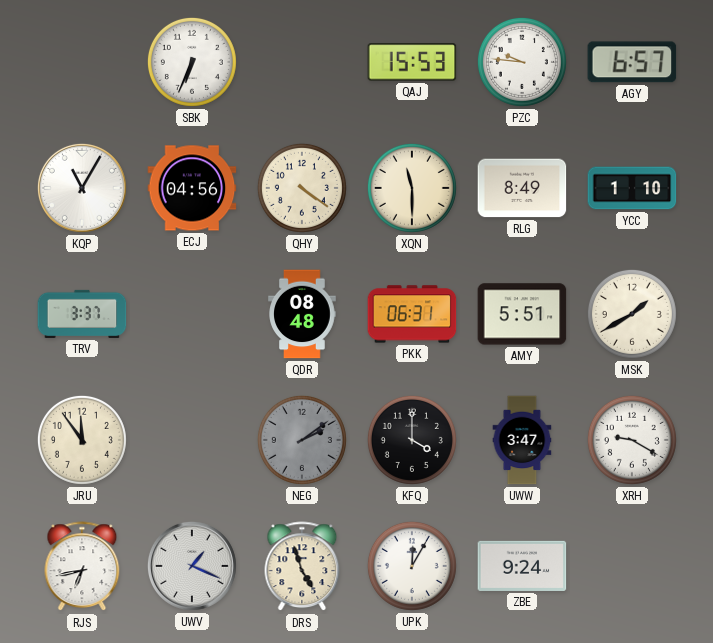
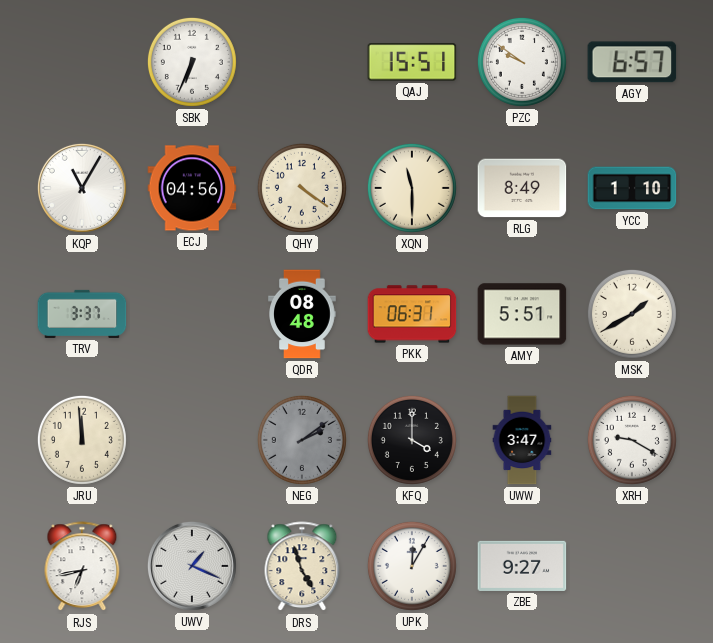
QAJ: 15:53 -> 15:51 (412, 62)
PZC: 9:46 -> 9:51 (522, 62)
JRU: 11:54 -> 11:59 (82, 440)
ZBE: 9:24 -> 9:27 (522, 566)
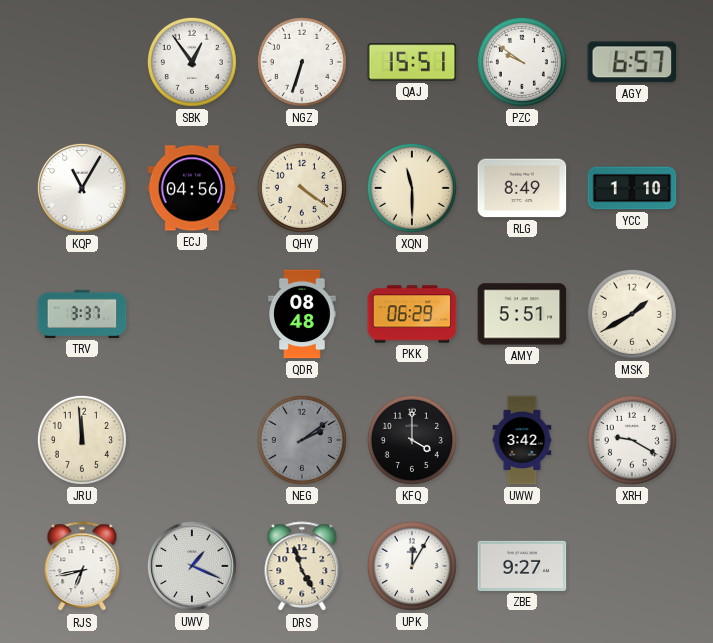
SBK: 6:34 -> 12:54 (192, 62)
NGZ: none -> 6:33 (302, 62)
PKK: 06:31 -> 06:29 (412, 314)
UWW: 3:47 -> 3:42 (522, 440)
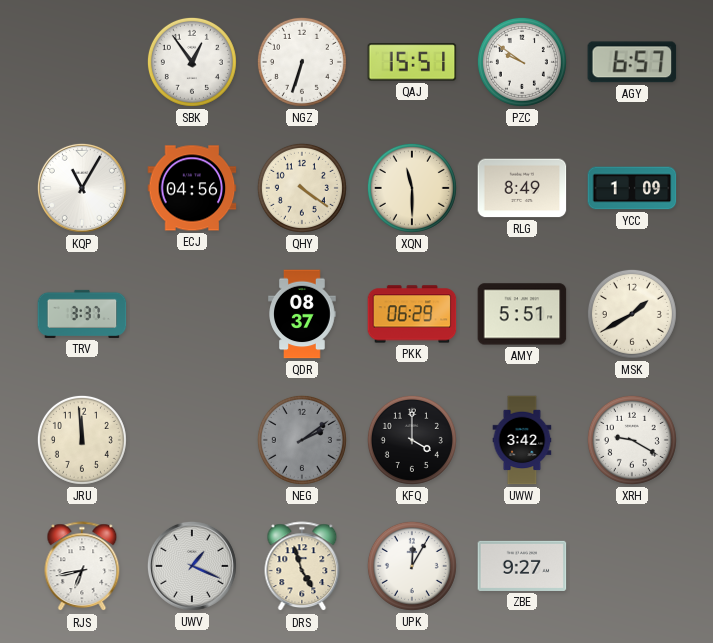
YCC: 1:10 -> 1:09 (632, 188)
QDR: 08:48 -> 08:37 (302, 314)
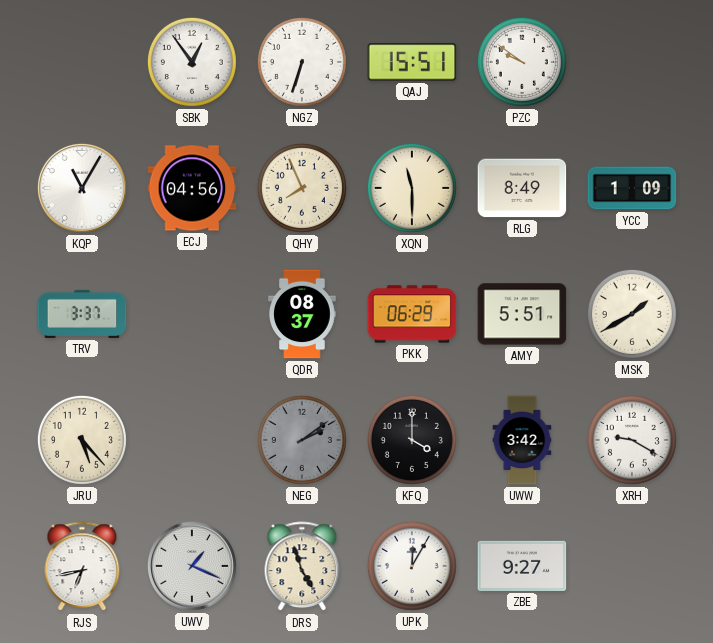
AGY: 6:57 -> none (632, 62)
QHY: 4:21 -> 7:56 (302, 188)
JRU: 11:59 -> 5:23 (82, 440)
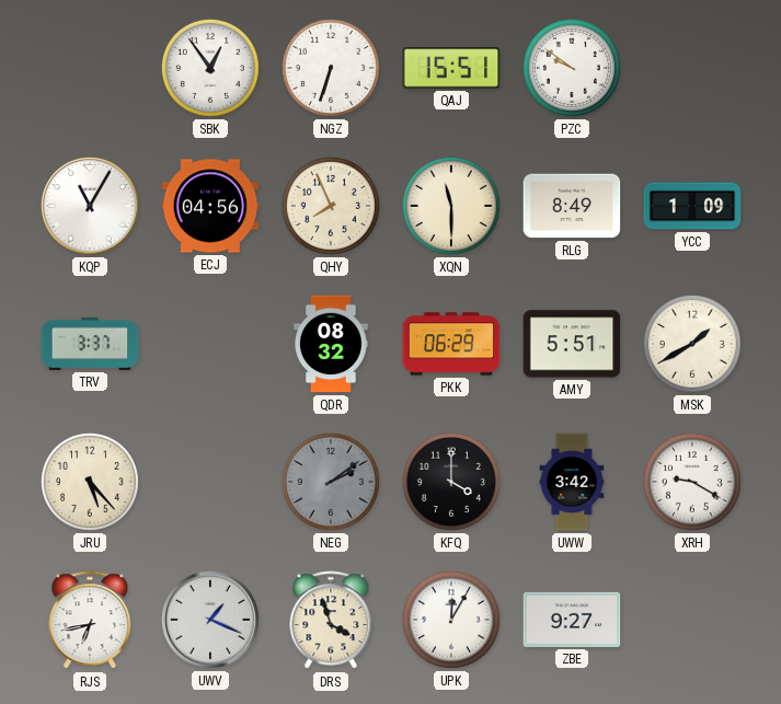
QDR: 08:37 -> 08:32 (331, 344)
DRS: 4:57 -> 3:57 (331, 621)
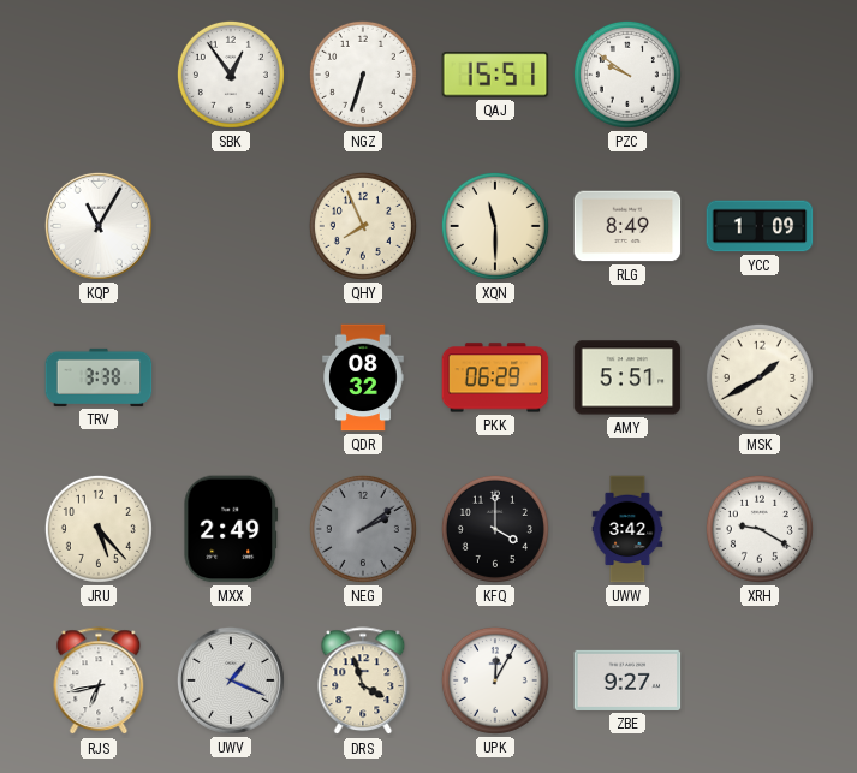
ECJ: 04:56 -> none (210, 206)
TRV: 3:37 -> 3:38 (99, 377)
MXX: none -> 2:49 (231, 529)
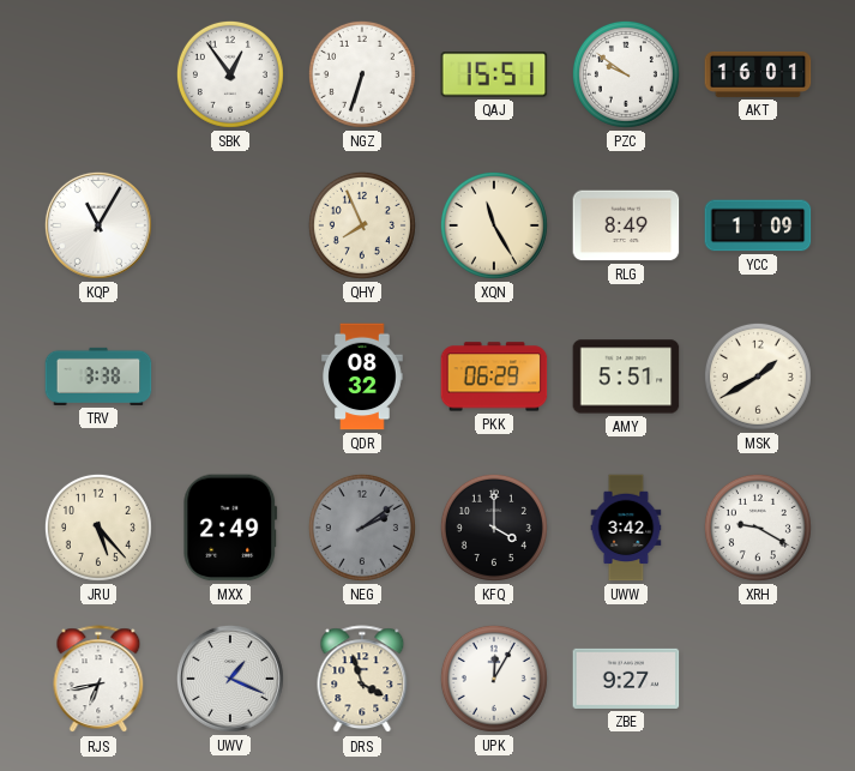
AKT: none -> 16:01 (758, 74)
XQN: 11:30 -> 11:25 (494, 225)
